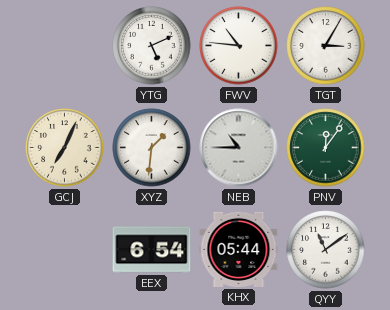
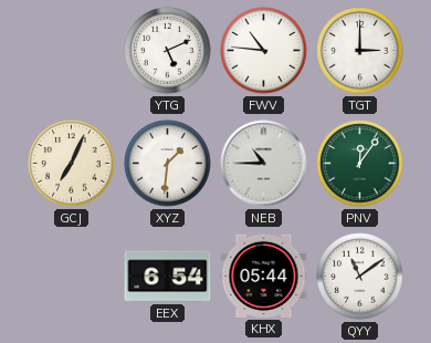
TGT: 3:05 -> 3:00 (360, 51)
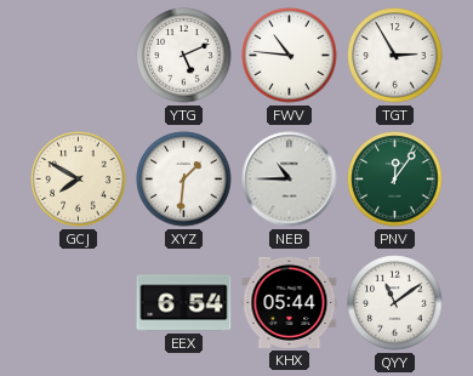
TGT: 3:00 -> 2:55 (395, 56)
GCJ: 7:04 -> 7:50 (79, 180)
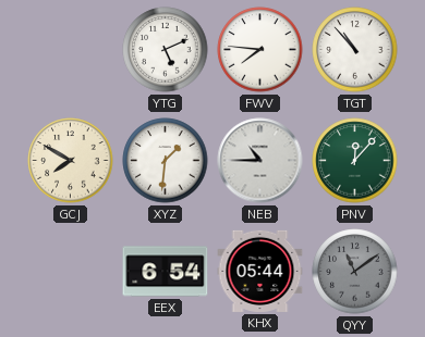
FWV: 10:46 -> 7:46 (260, 50)
TGT: 2:55 -> 10:53 (355, 50)
PNV: 12:06 -> 12:07 (355, 161)
QYY dial: white -> grey (355, 272)
